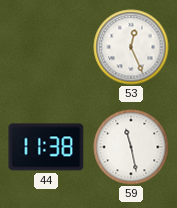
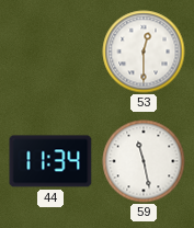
53: 12:26 -> 12:30 (144, 52)
44: 11:38 -> 11:34 (50, 161)
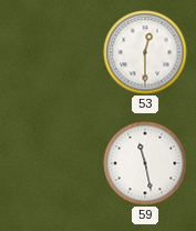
44: 11:34 -> none (50, 161)
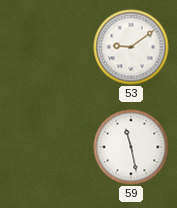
53: 12:30 -> 9:09 (131, 47)
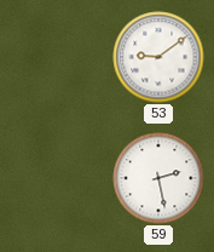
59: 11:28 -> 2:28 (158, 178)
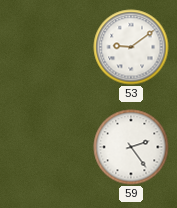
59: 2:28 -> 2:24 (131, 147)
